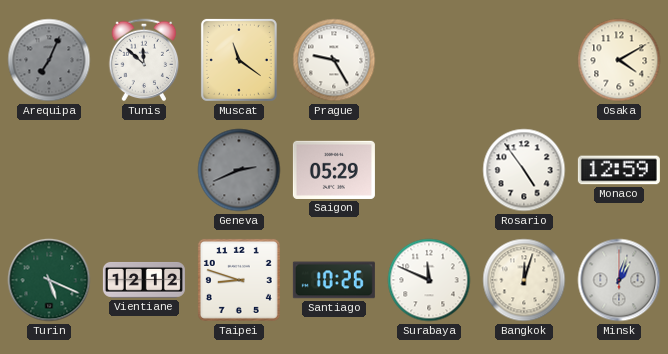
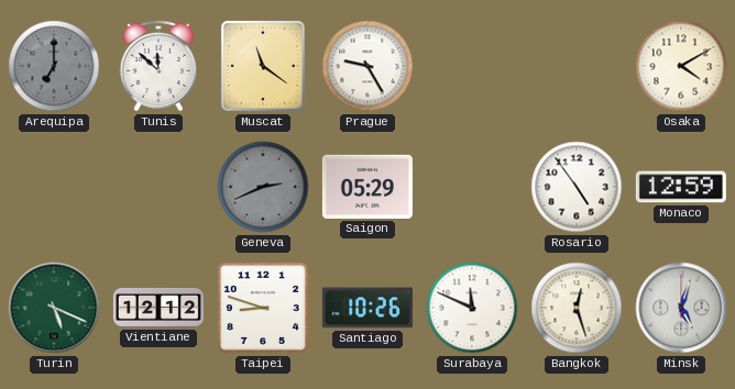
Arequipa: 7:04 -> 7:00 (54, 66)
Bangkok: 12:03 -> 12:27 (577, 308)
Minsk: 1:03 -> 5:03 (681, 308)
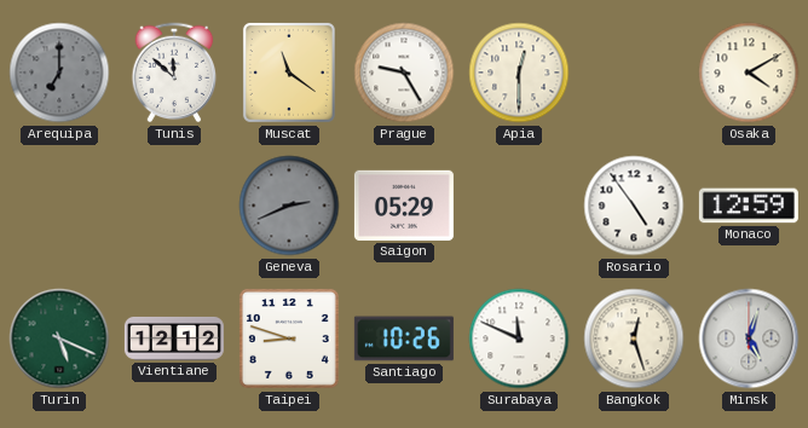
Apia: none -> 12:30 (519, 73)
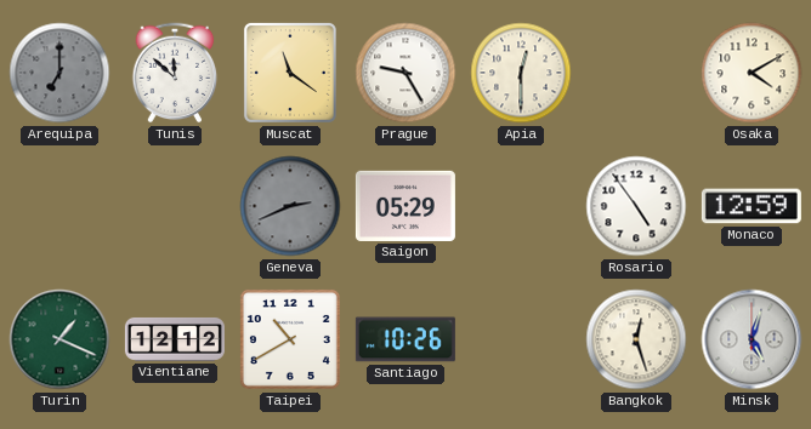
Turin: 5:19 -> 1:19 (59, 339)
Taipei: 8:48 -> 10:40 (290, 339)
Surabaya: 11:49 -> none (519, 339)
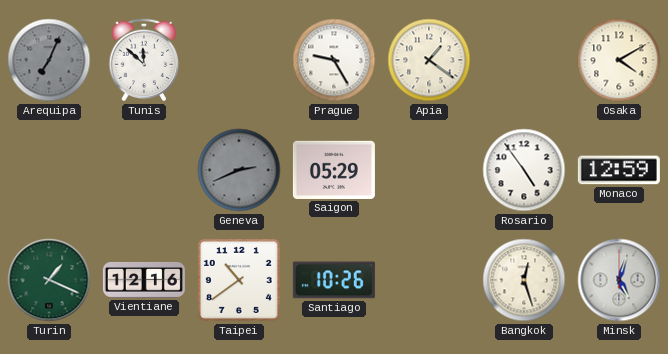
Arequipa: 7:00 -> 7:04 (49, 60)
Muscat: 11:21 -> none (290, 73)
Apia: 12:30 -> 1:21 (429, 60)
Vientiane: 12:12 -> 12:16 (144, 280)
Taipei: 10:40 -> 10:39 (239, 280)
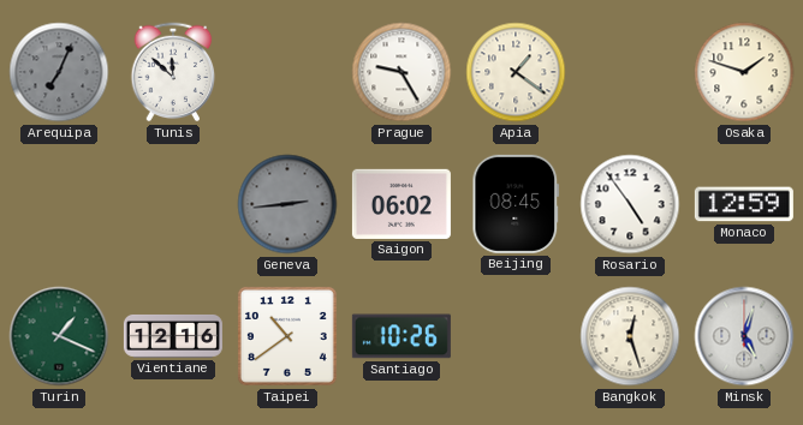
Osaka: 4:10 -> 1:48 (744, 72)
Geneva: 2:41 -> 2:44 (287, 204)
Saigon: 05:29 -> 06:02 (401, 204)
Beijing: none -> 08:45 (516, 204)
